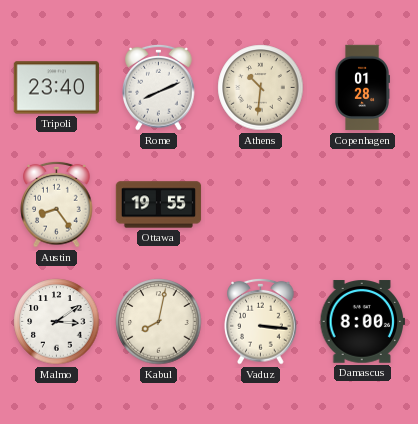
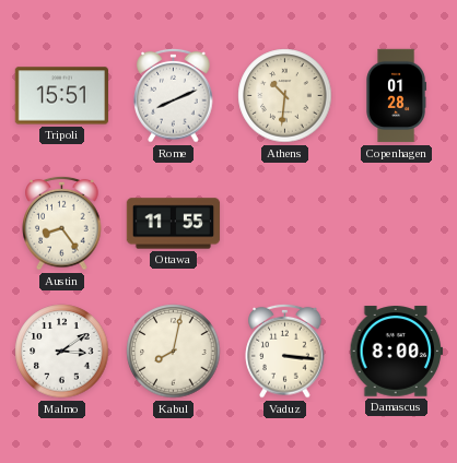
Tripoli: 23:40 -> 15:51 (61, 96)
Ottawa: 19:55 -> 11:55 (174, 224)
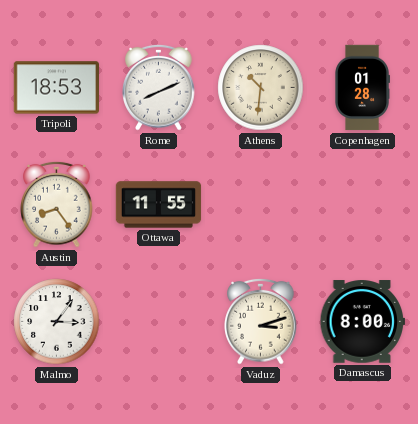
Tripoli: 15:51 -> 18:53 (56, 88)
Malmo: 3:09 -> 3:06 (57, 322)
Kabul: 8:02 -> none (174, 352)
Vaduz: 3:16 -> 3:12 (261, 321)
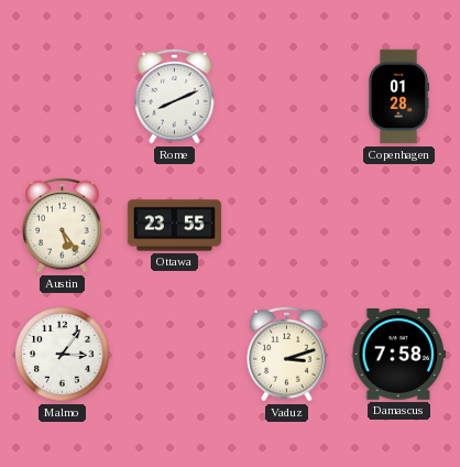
Tripoli: 18:53 -> none (56, 88)
Athens: 10:31 -> none (261, 88)
Austin: 8:24 -> 5:24 (63, 225)
Ottawa: 11:55 -> 23:55 (175, 226)
Damascus: 8:00 -> 7:58 (398, 355)
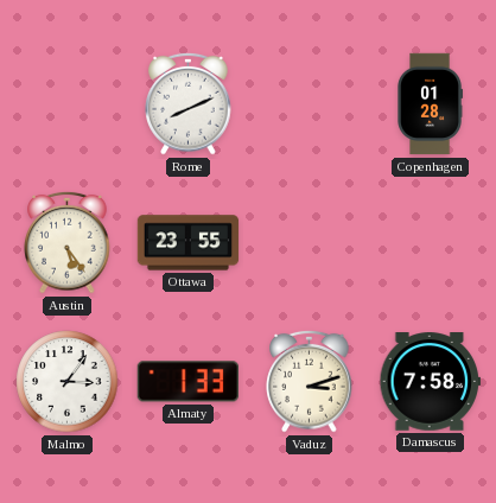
Almaty: none -> 1:33 (187, 382)
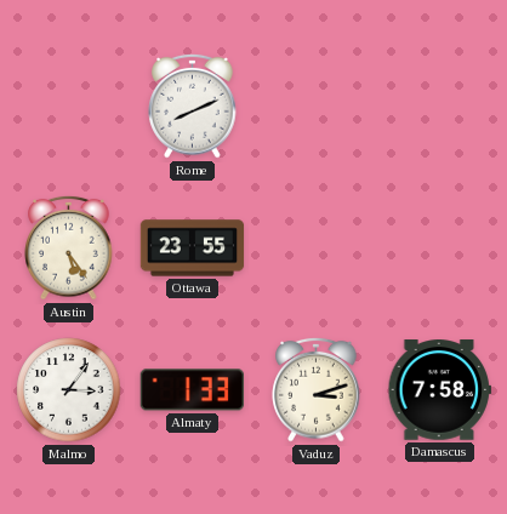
Copenhagen: 01:28 -> none (430, 104)
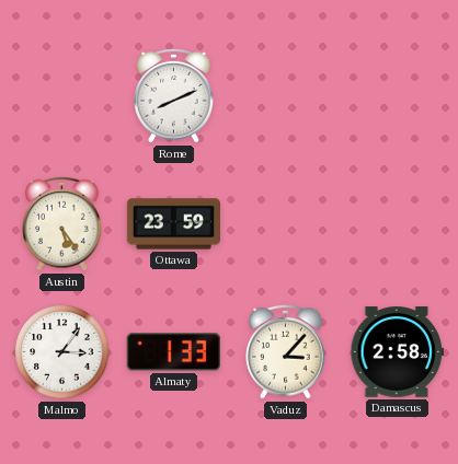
Ottawa: 23:55 -> 23:59 (174, 224)
Vaduz: 3:12 -> 3:07 (286, 351)
Damascus: 7:58 -> 2:58 (397, 352)
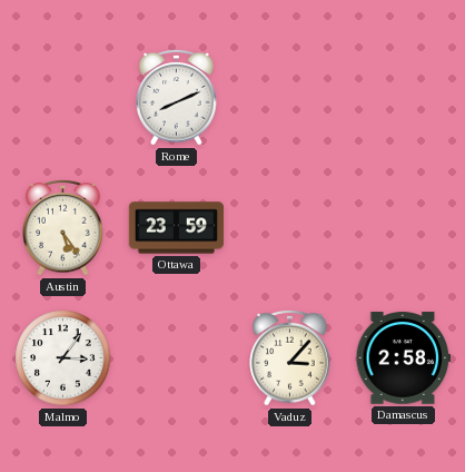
Almaty: 1:33 -> none (173, 352)
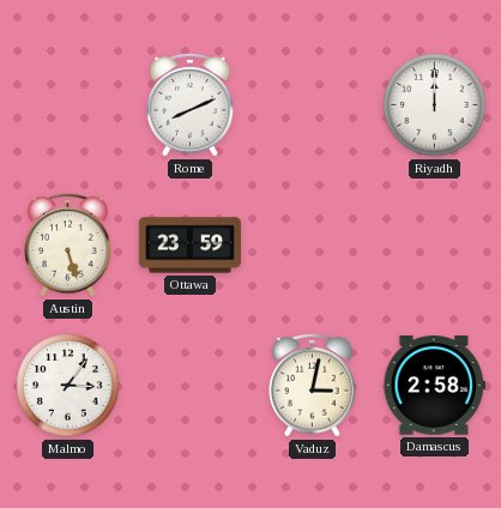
Riyadh: none -> 12:00 (435, 105)
Austin: 5:24 -> 5:27 (68, 244)
Vaduz: 3:07 -> 3:02 (313, 385)
